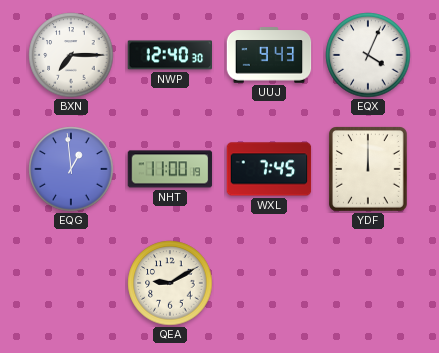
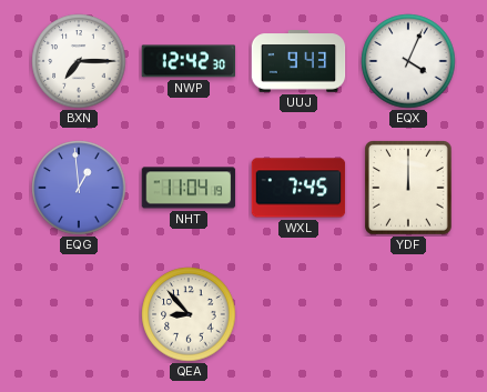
NWP: 12:40 -> 12:42 (189, 61)
NHT: 11:00 -> 11:04 (189, 188)
QEA: 9:10 -> 8:53 (189, 314)
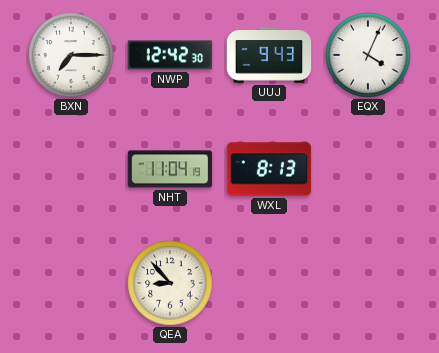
EQG: 12:59 -> none (79, 188)
WXL: 7:45 -> 8:13 (269, 169)
YDF: 12:00 -> none (409, 189)
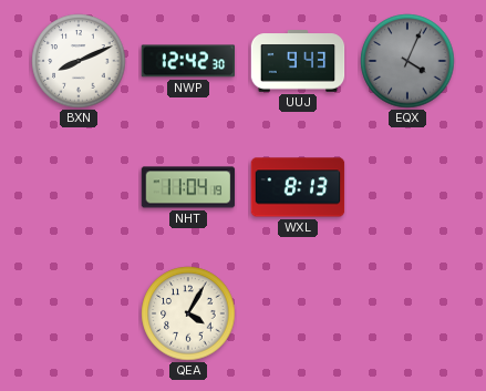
BXN: 7:15 -> 8:11 (79, 61)
EQX dial: white -> grey (407, 61)
QEA: 8:53 -> 4:05 (188, 313)
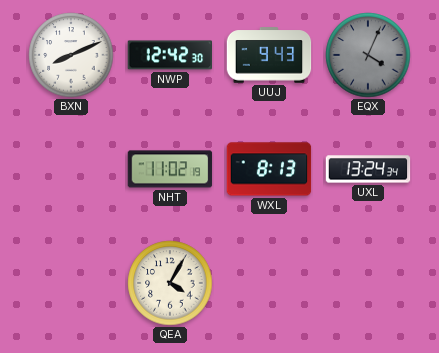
NHT: 11:04 -> 11:02 (170, 169)
UXL: none -> 13:24 (368, 169)
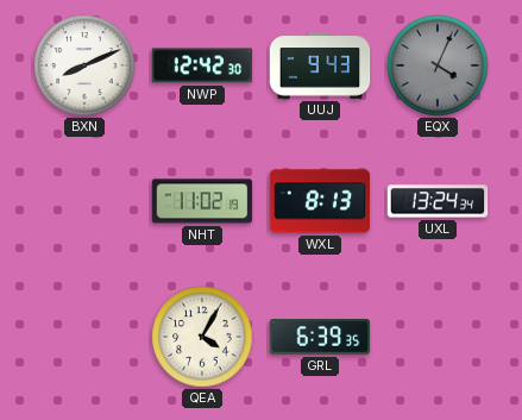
GRL: none -> 6:39 (320, 337)
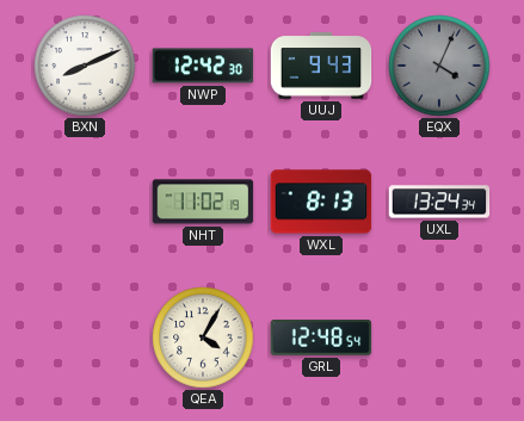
GRL: 6:39 -> 12:48 (321, 338)
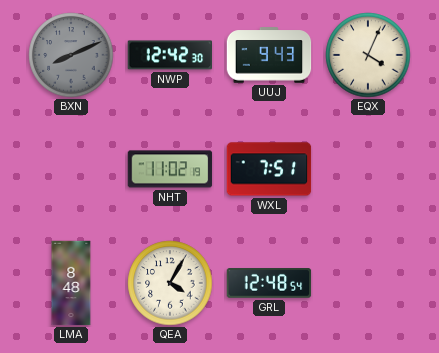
BXN dial: white -> grey (71, 55)
EQX dial: grey -> cream (368, 55)
WXL: 8:13 -> 7:51 (269, 169)
UXL: 13:24 -> none (439, 202)
LMA: none -> 8:48 (71, 283)
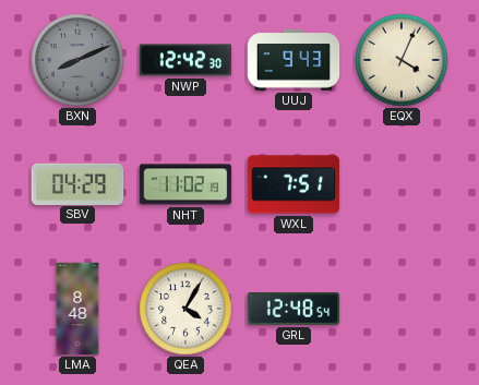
SBV: none -> 04:29 (77, 183)
